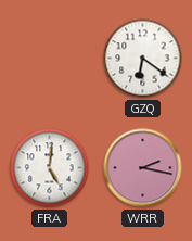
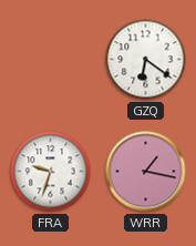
FRA: 5:01 -> 9:33 (51, 172)
WRR: 2:17 -> 1:17 (146, 172)
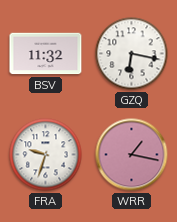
BSV: none -> 11:32 (46, 54)
GZQ: 6:21 -> 6:17 (132, 54)
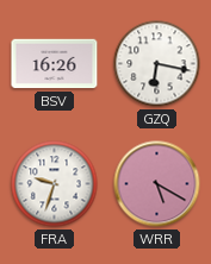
BSV: 11:32 -> 16:26 (55, 64)
WRR: 1:17 -> 5:20 (157, 184)
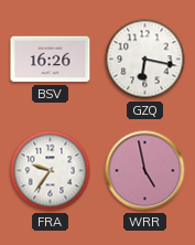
FRA: 9:33 -> 9:36 (51, 171)
WRR: 5:20 -> 4:58 (145, 171)
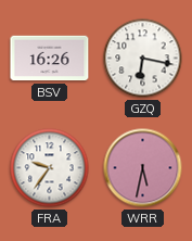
WRR: 4:58 -> 5:32 (143, 168)
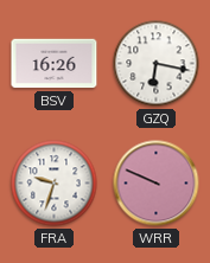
FRA: 9:36 -> 9:33 (55, 184)
WRR: 5:32 -> 9:49 (157, 184)
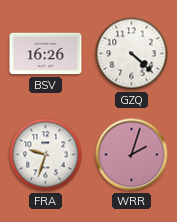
GZQ: 6:17 -> 4:22 (132, 54)
WRR: 9:49 -> 2:03 (132, 155)
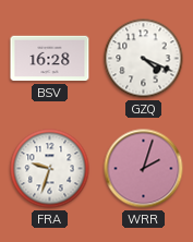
BSV: 16:26 -> 16:28 (50, 59)
GZQ: 4:22 -> 4:19 (144, 59)
